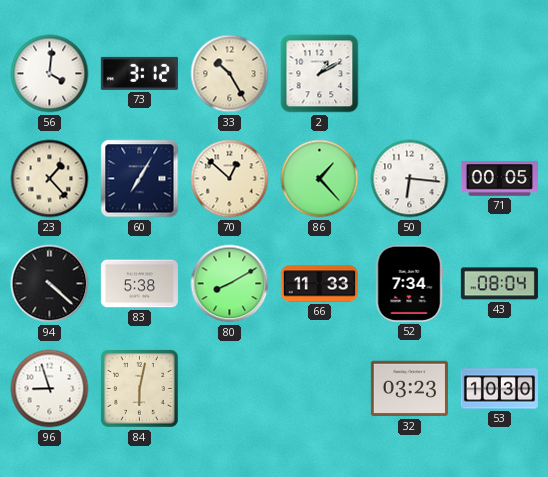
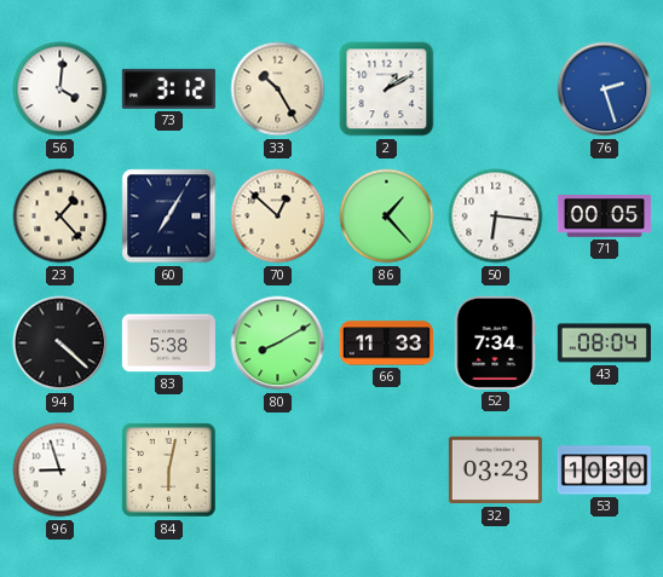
76: none -> 2:27 (605, 90)
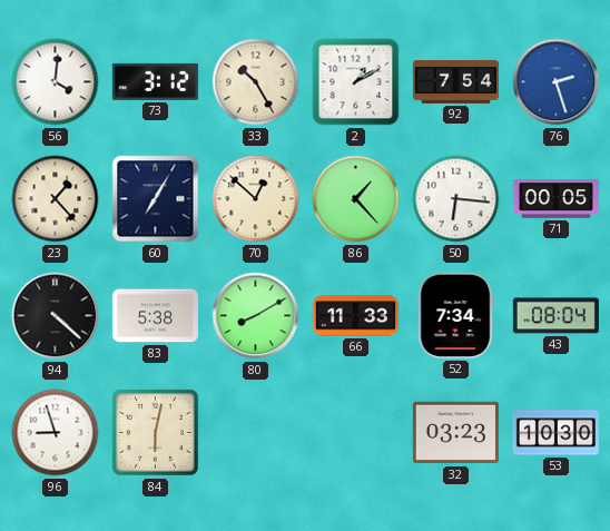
92: none -> 7:54 (455, 82)
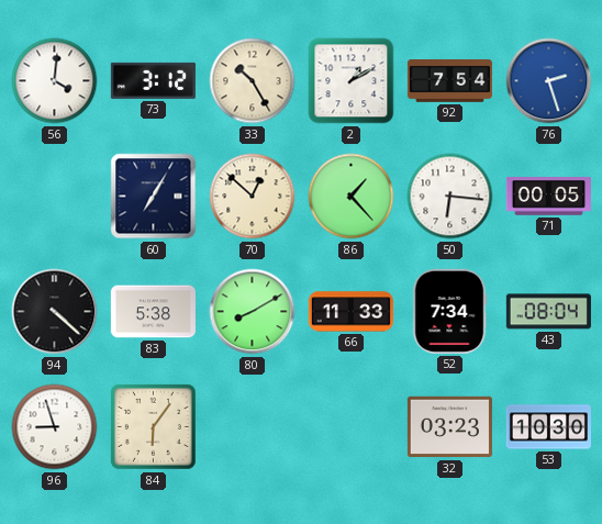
23: 1:23 -> none (56, 199)
84: 6:02 -> 6:06 (153, 426)
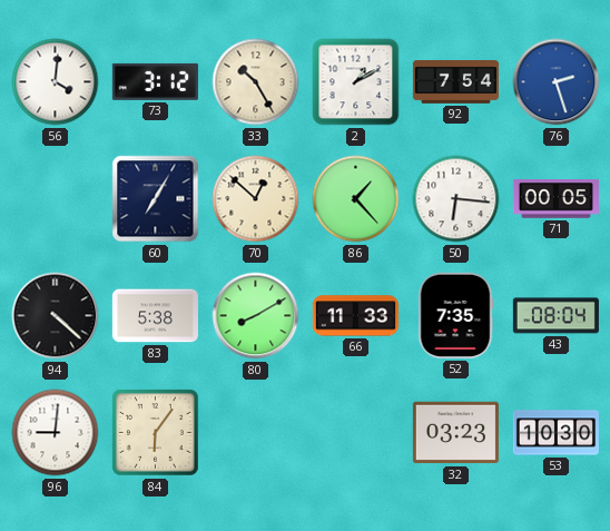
52: 7:34 -> 7:35 (455, 315)
96: 8:57 -> 9:01 (56, 433)
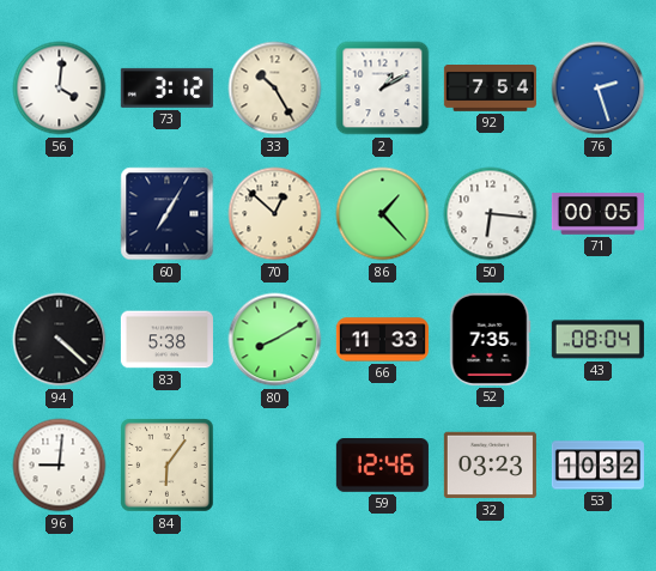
59: none -> 12:46 (382, 466)
53: 10:30 -> 10:32 (597, 466)
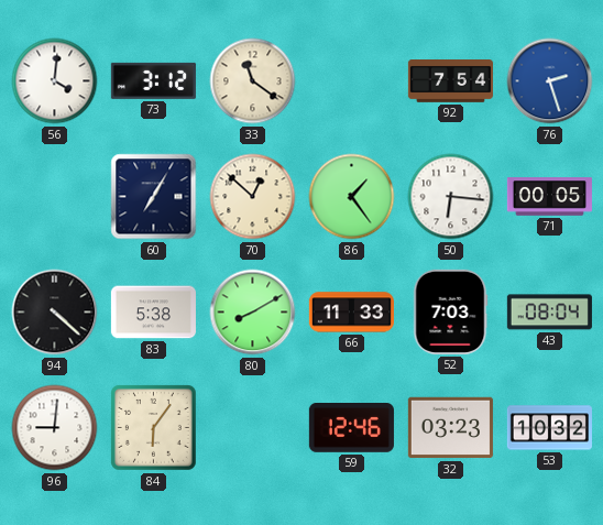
33: 10:25 -> 11:21 (253, 81)
2: 1:10 -> none (383, 89)
86: 1:23 -> 1:24 (352, 197)
52: 7:35 -> 7:03 (450, 311)
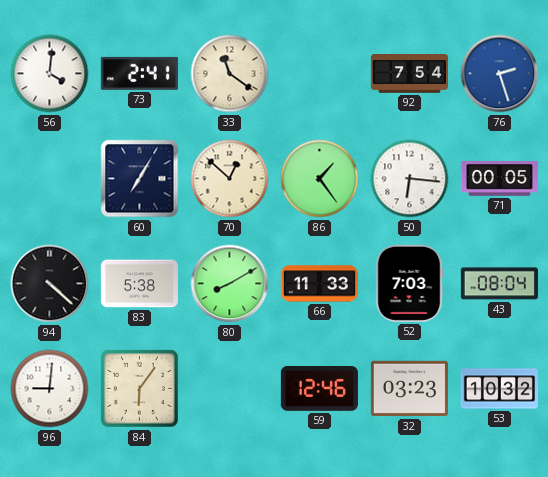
73: 3:12 -> 2:41 (139, 73)
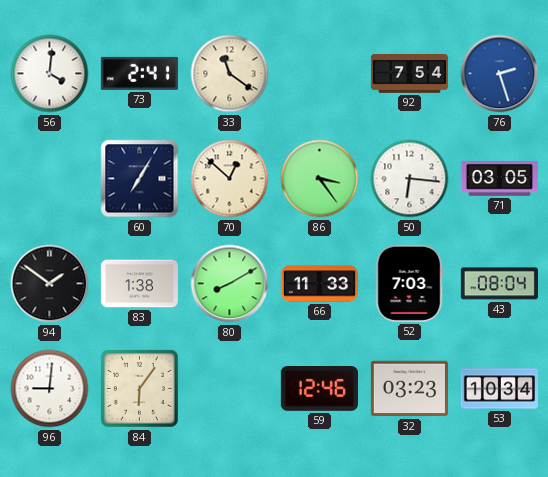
86: 1:24 -> 3:24 (320, 179)
71: 00:05 -> 03:05 (499, 179)
94: 4:22 -> 1:51 (50, 284)
83: 5:38 -> 1:38 (139, 284)
53: 10:32 -> 10:34 (499, 389)
